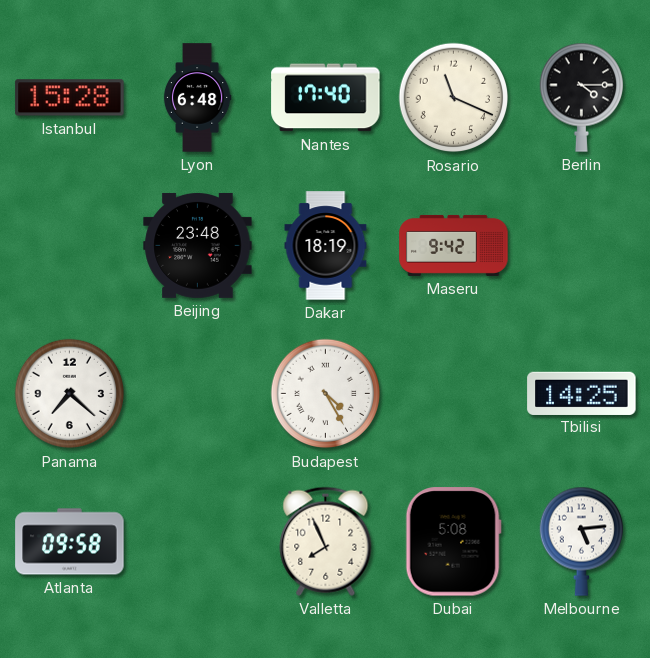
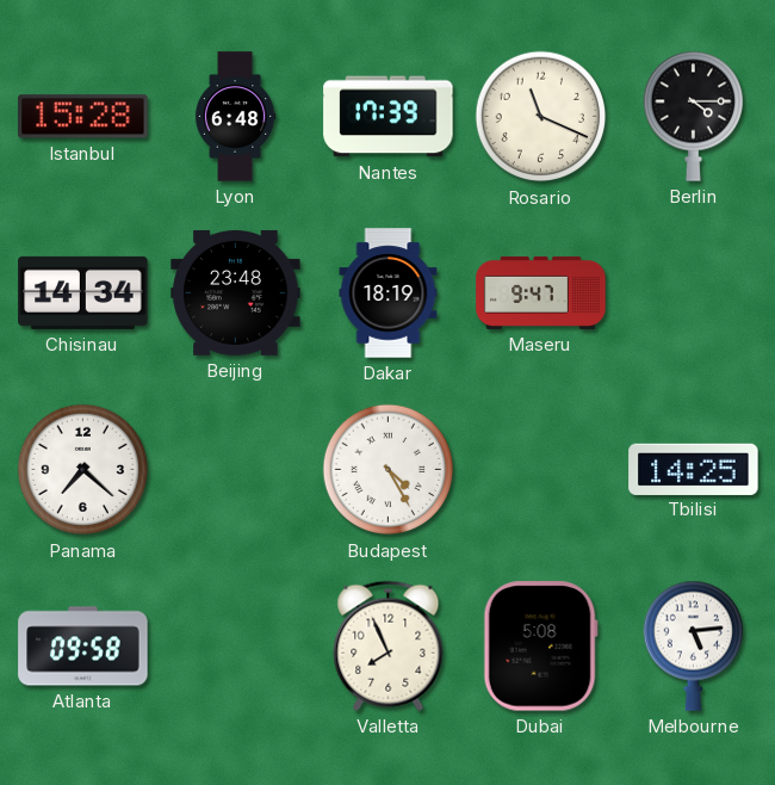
Nantes: 17:40 -> 17:39 (389, 117)
Chisinau: none -> 14:34 (83, 292)
Maseru: 9:42 -> 9:47 (541, 292)
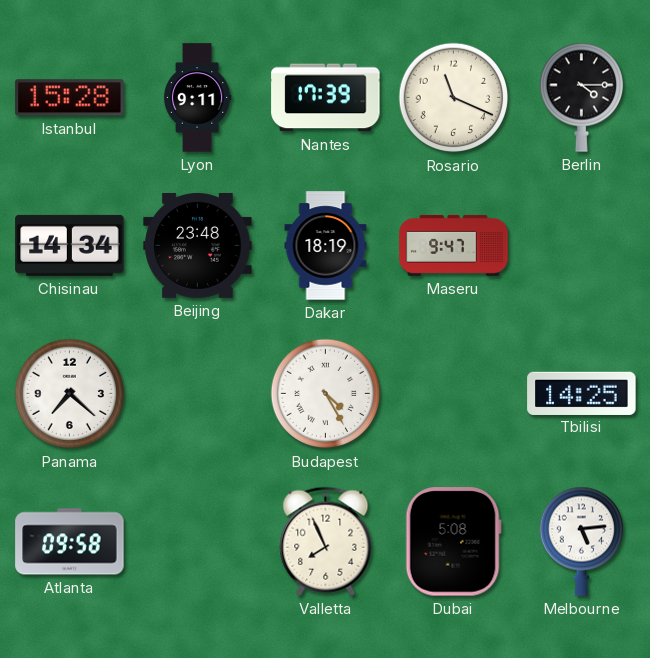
Lyon: 6:48 -> 9:11 (197, 98)
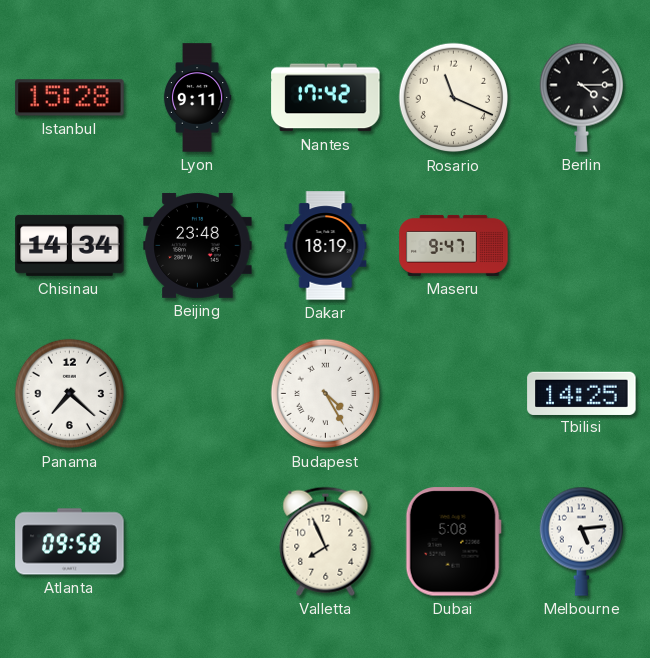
Nantes: 17:39 -> 17:42 (326, 98)
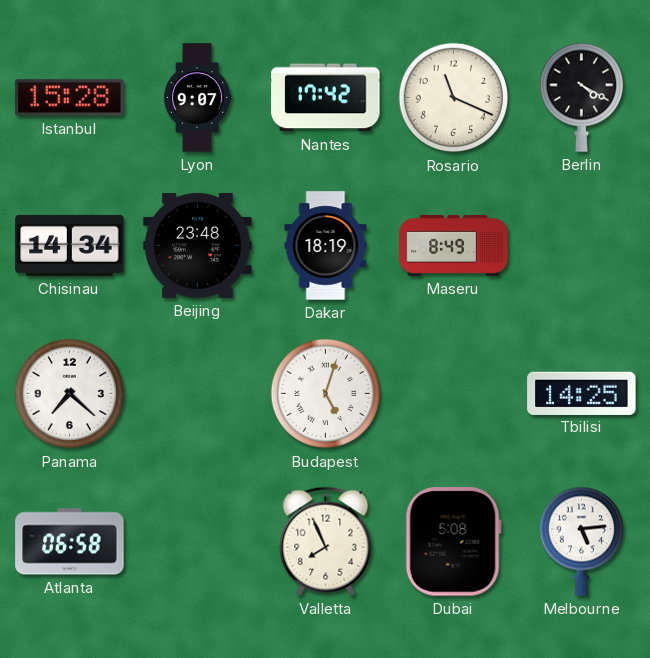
Lyon: 9:11 -> 9:07 (197, 98)
Berlin: 4:15 -> 4:20 (581, 97)
Maseru: 9:47 -> 8:49 (454, 245)
Budapest: 4:25 -> 5:03 (326, 394)
Atlanta: 09:58 -> 06:58 (70, 542)
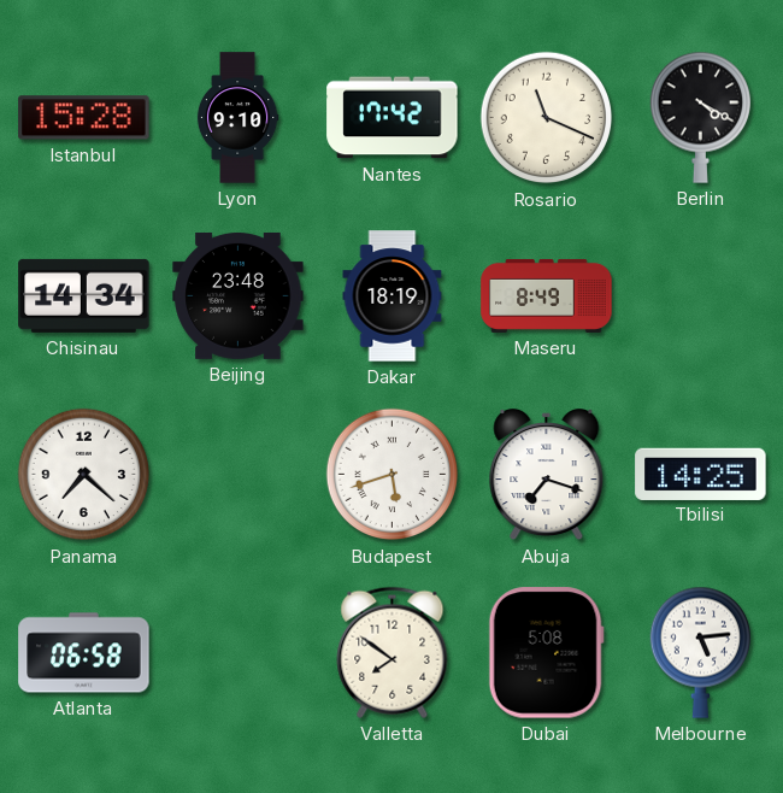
Lyon: 9:07 -> 9:10 (237, 118)
Budapest: 5:03 -> 5:42 (393, 475)
Abuja: none -> 7:18 (547, 475)
Valletta: 7:56 -> 7:51 (393, 652)
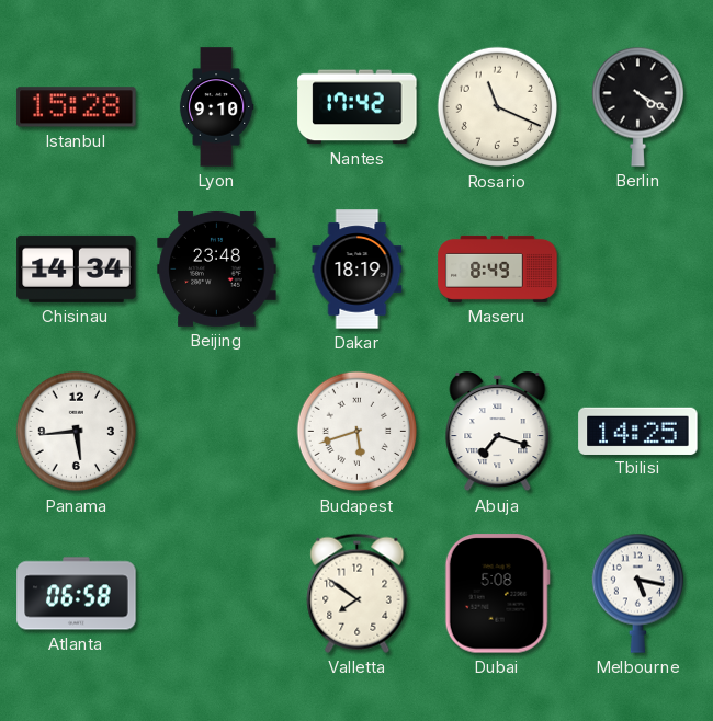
Panama: 7:22 -> 5:44 (77, 432)
Melbourne: 5:14 -> 5:17 (637, 593)
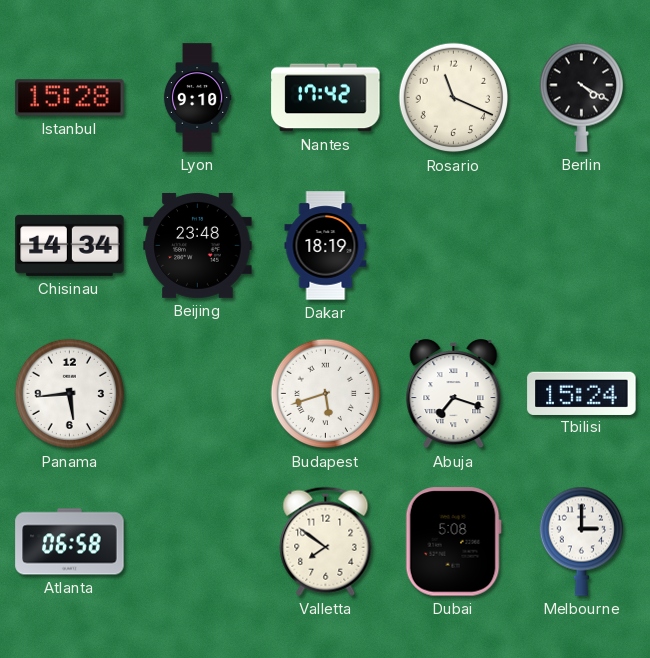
Maseru: 8:49 -> none (498, 268)
Tbilisi: 14:25 -> 15:24 (582, 393)
Melbourne: 5:17 -> 3:00 (581, 541)
